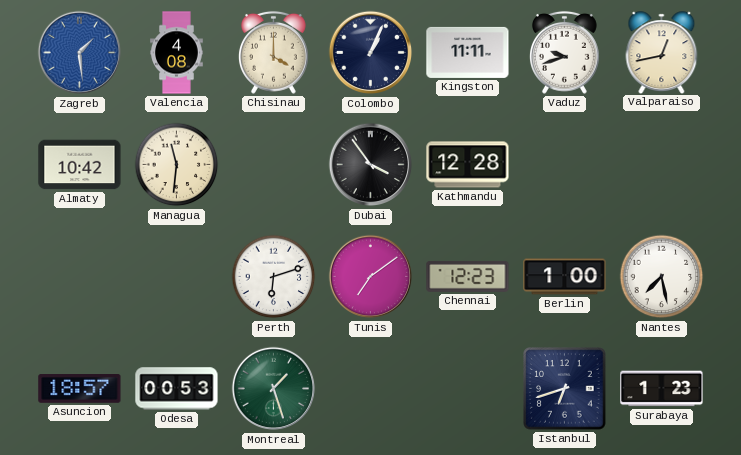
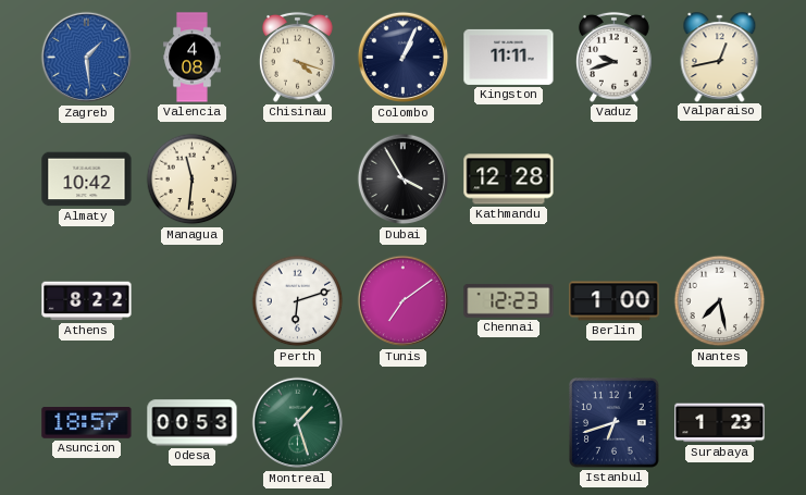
Chisinau: 4:00 -> 4:18 (297, 57)
Dubai: 3:54 -> 3:55 (404, 180)
Athens: none -> 8:22 (87, 301)
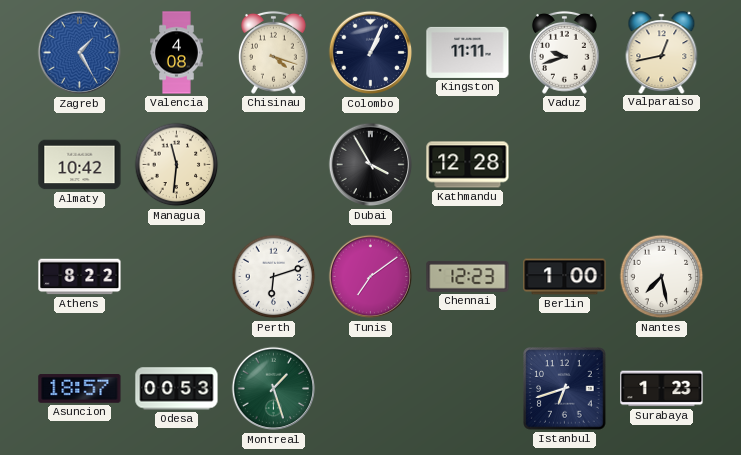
Zagreb: 1:29 -> 1:25 (80, 53)
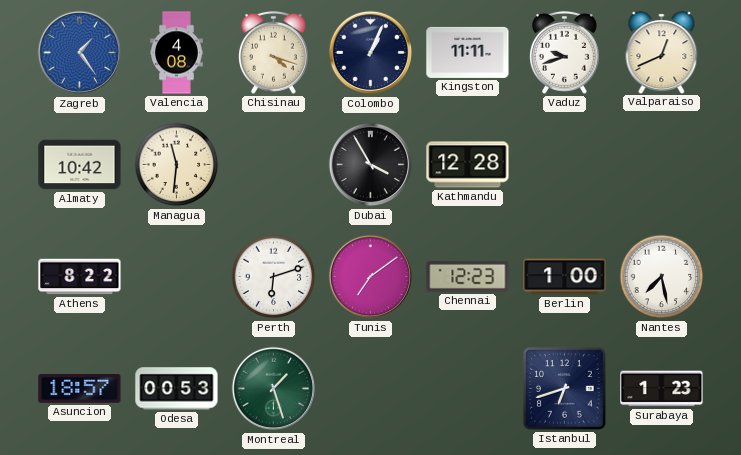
Zagreb: 1:25 -> 1:24 (80, 53)
Valparaiso: 12:43 -> 12:41 (662, 52)
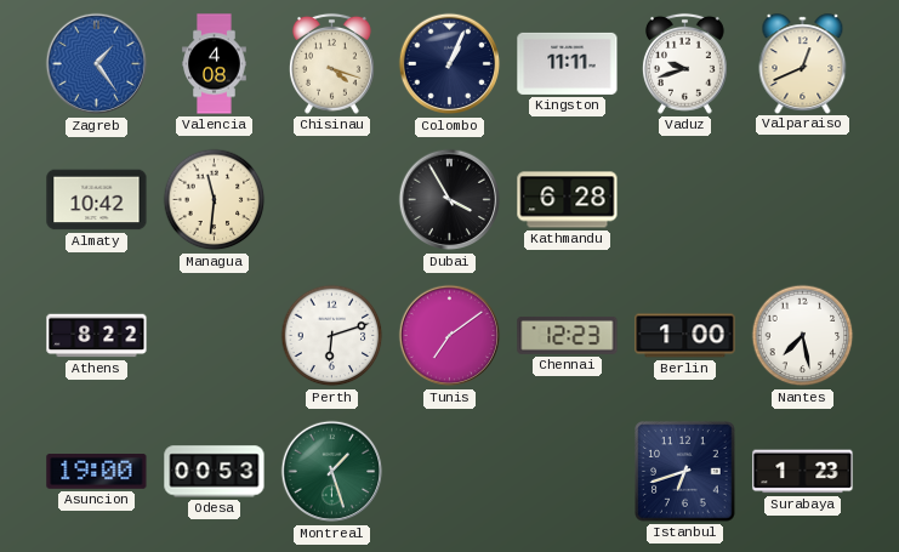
Kathmandu: 12:28 -> 6:28 (568, 200)
Asuncion: 18:57 -> 19:00 (97, 472)
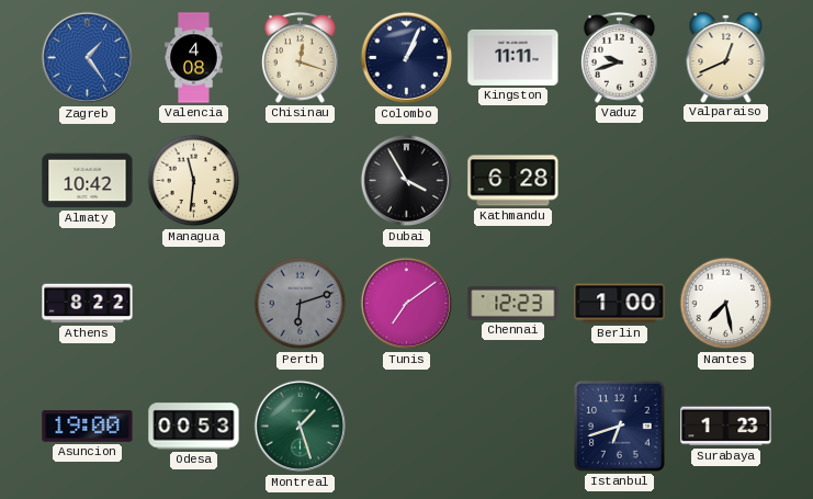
Chisinau: 4:18 -> 12:18 (300, 57)
Perth dial: white -> grey (301, 304)
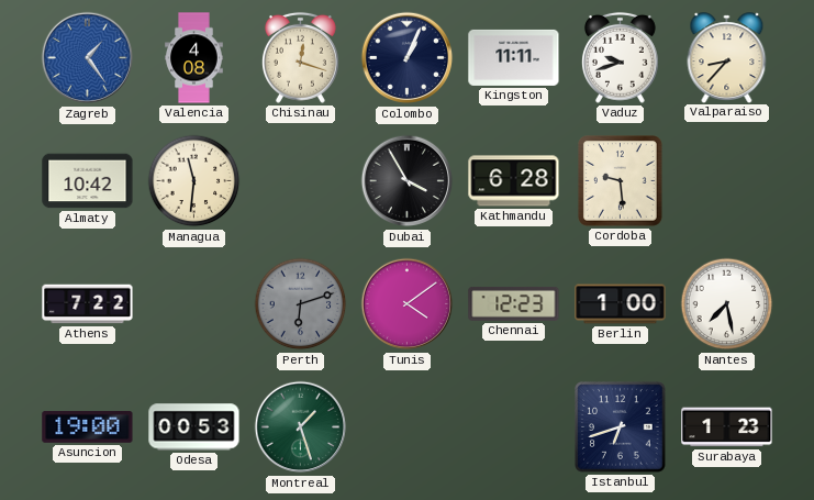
Valparaiso: 12:41 -> 8:37 (727, 57)
Cordoba: none -> 9:29 (621, 181)
Athens: 8:22 -> 7:22 (88, 304)
Tunis: 7:09 -> 4:09 (408, 304)
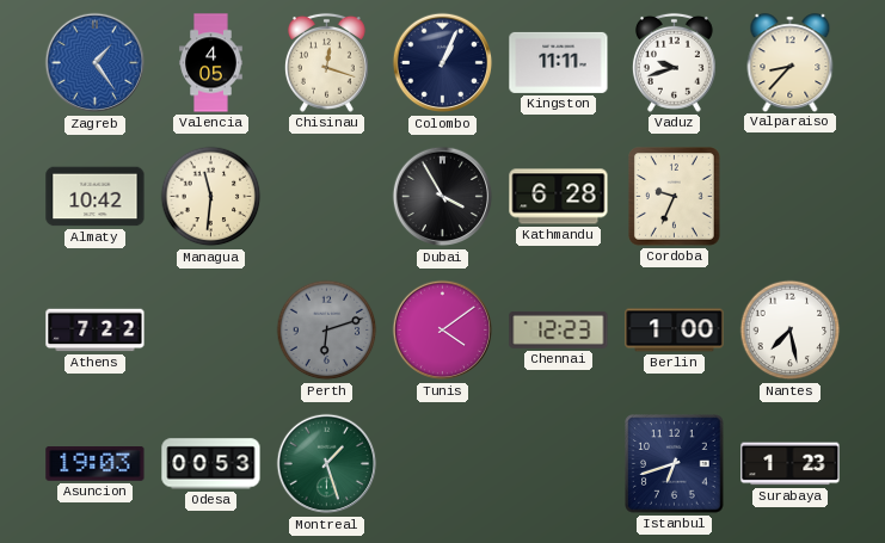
Valencia: 4:08 -> 4:05 (211, 63)
Cordoba: 9:29 -> 9:34 (675, 197)
Asuncion: 19:00 -> 19:03 (96, 464)
